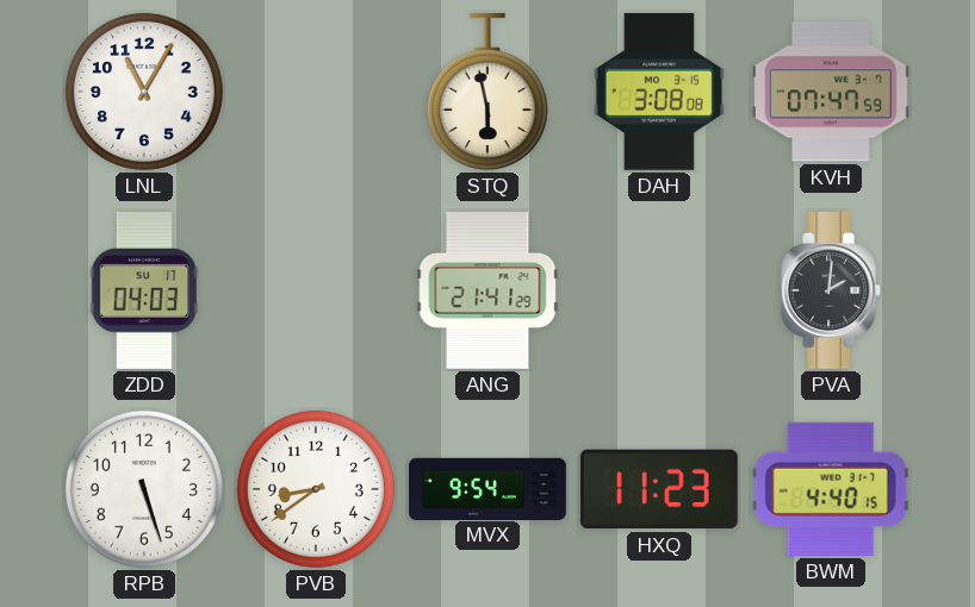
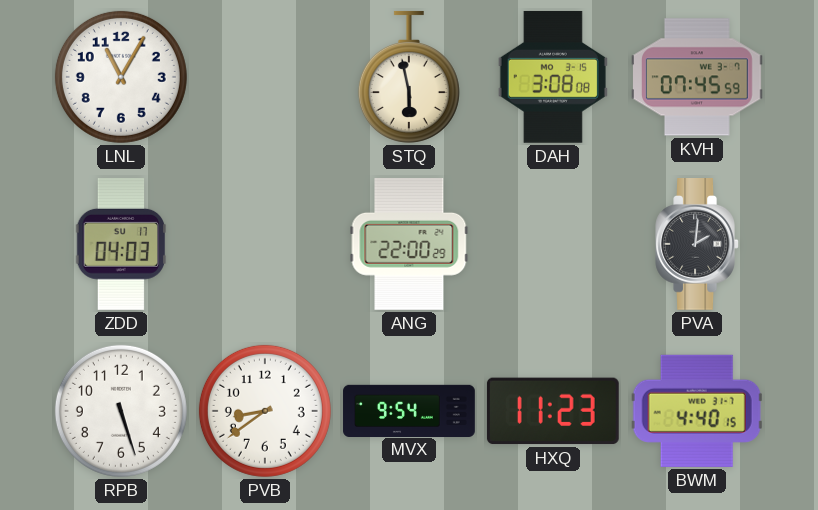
KVH: 07:47 -> 07:45 (698, 77)
ANG: 21:41 -> 22:00 (409, 244)
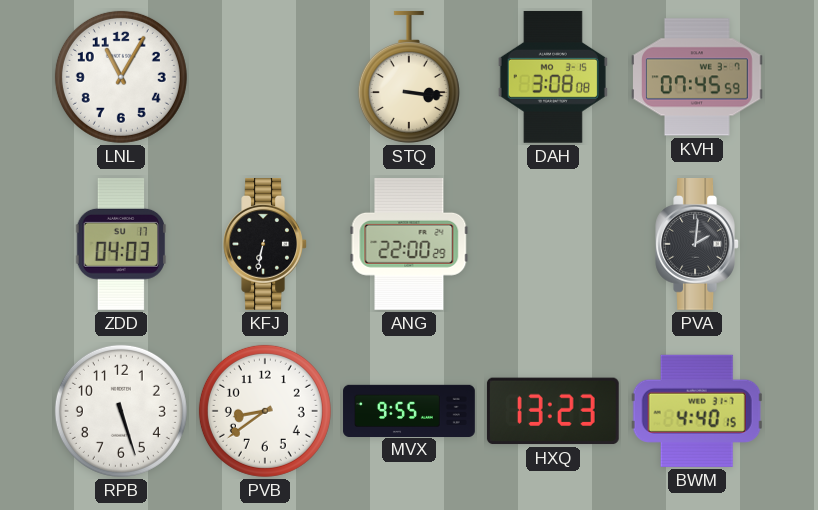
STQ: 5:58 -> 3:16 (409, 77)
KFJ: none -> 6:32 (265, 245)
MVX: 9:54 -> 9:55 (409, 410)
HXQ: 11:23 -> 13:23 (553, 411)
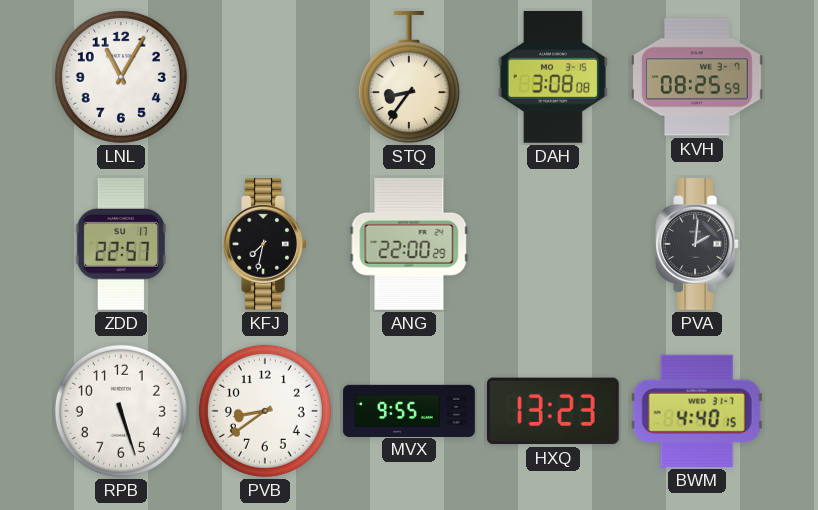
STQ: 3:16 -> 8:36 (409, 77)
KVH: 07:45 -> 08:25 (698, 77)
ZDD: 04:03 -> 22:57 (121, 244)
KFJ: 6:32 -> 7:32 (265, 245)
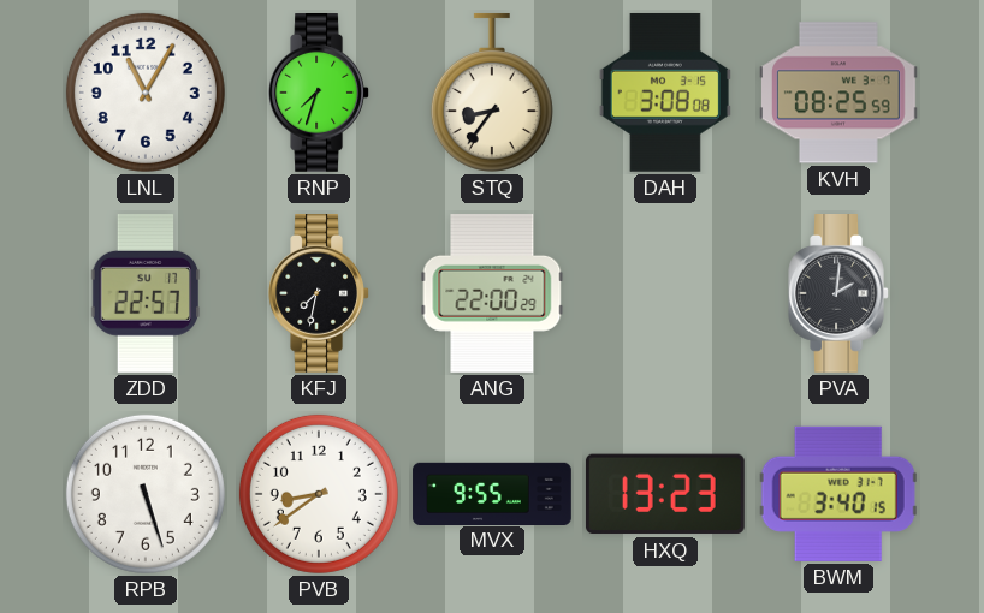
RNP: none -> 7:33 (319, 94)
BWM: 4:40 -> 3:40 (838, 494)
